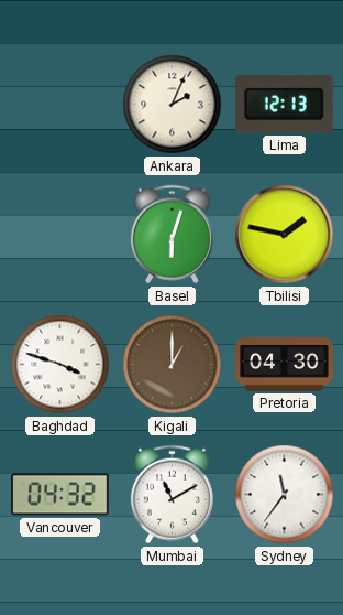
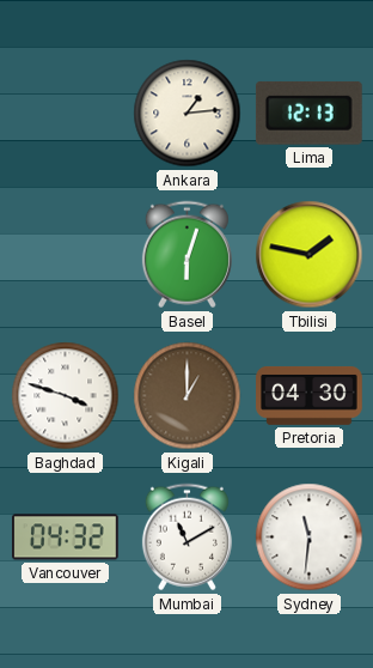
Ankara: 2:04 -> 1:14 (188, 114)
Sydney: 11:36 -> 11:31 (310, 538)
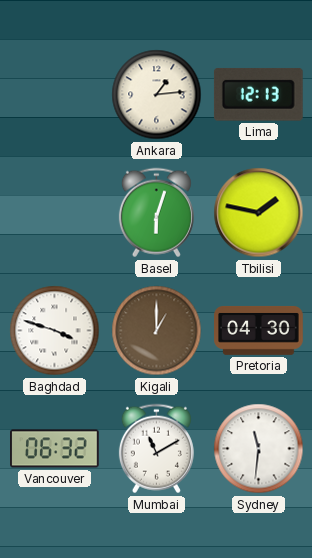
Vancouver: 04:32 -> 06:32 (55, 449)
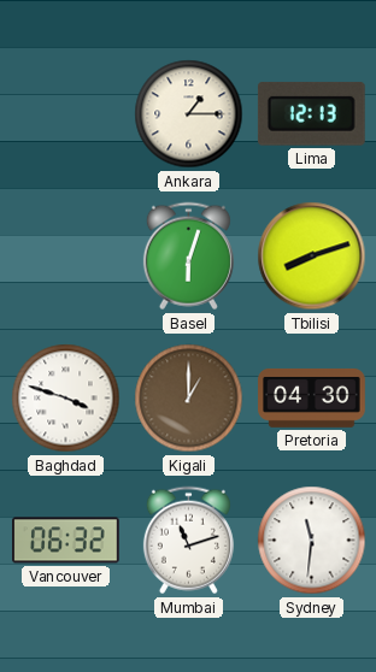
Ankara: 1:14 -> 1:15 (189, 114)
Tbilisi: 1:47 -> 8:12 (312, 257)
Mumbai: 11:10 -> 11:12 (188, 541)
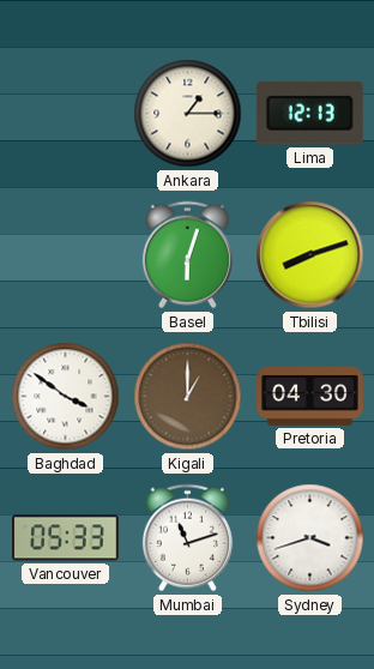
Baghdad: 3:48 -> 3:51 (66, 397)
Vancouver: 06:32 -> 05:33 (66, 538)
Sydney: 11:31 -> 3:42 (310, 538)
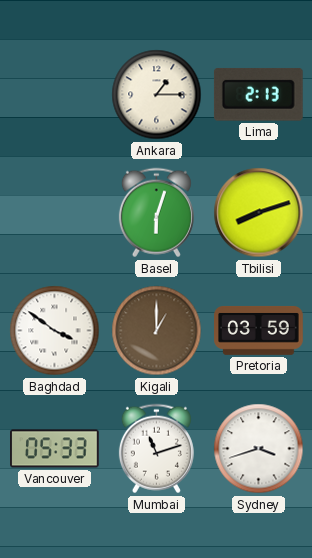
Lima: 12:13 -> 2:13 (258, 95)
Pretoria: 04:30 -> 03:59 (259, 330)
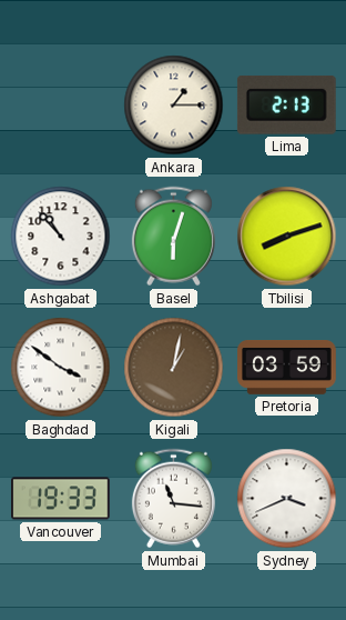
Ashgabat: none -> 10:53 (61, 237)
Kigali: 1:00 -> 1:02 (174, 368)
Vancouver: 05:33 -> 19:33 (61, 499)
Mumbai: 11:12 -> 11:16 (173, 499)
Sydney: 3:42 -> 3:41 (287, 499)
